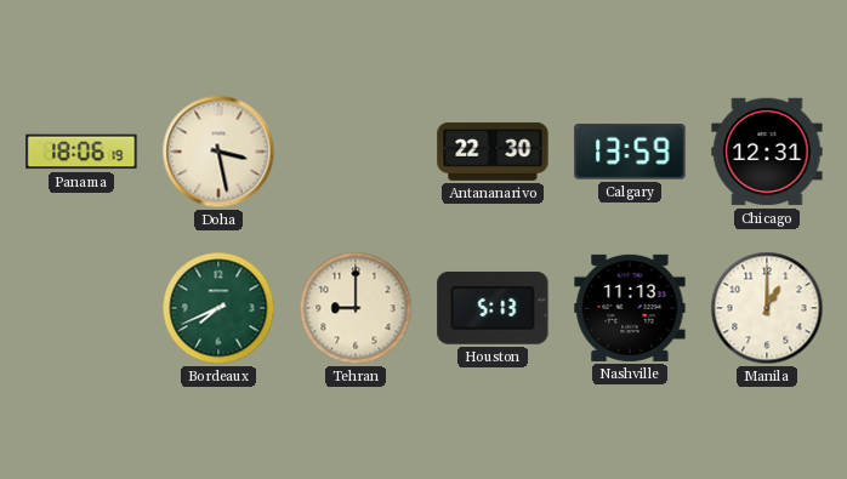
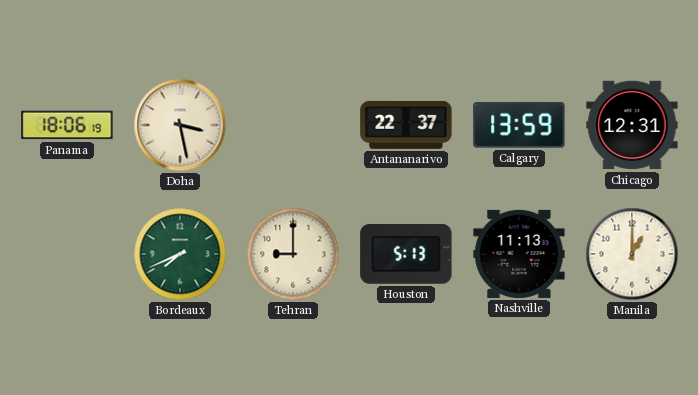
Antananarivo: 22:30 -> 22:37 (406, 125)
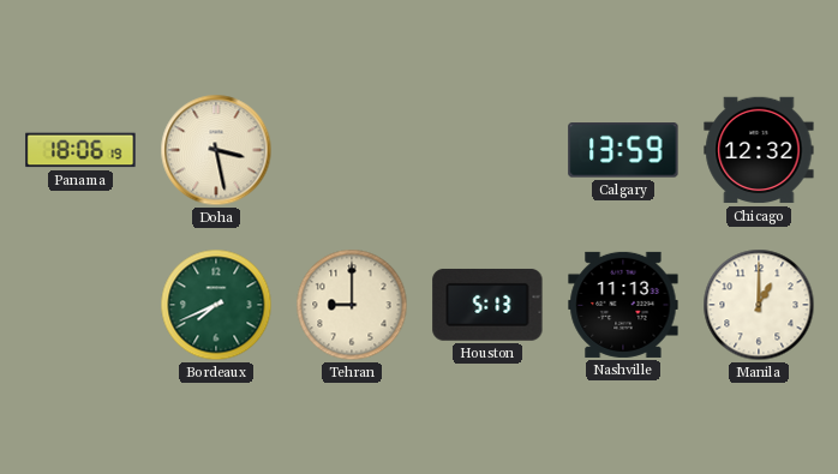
Antananarivo: 22:37 -> none (406, 125)
Chicago: 12:31 -> 12:32 (759, 150)
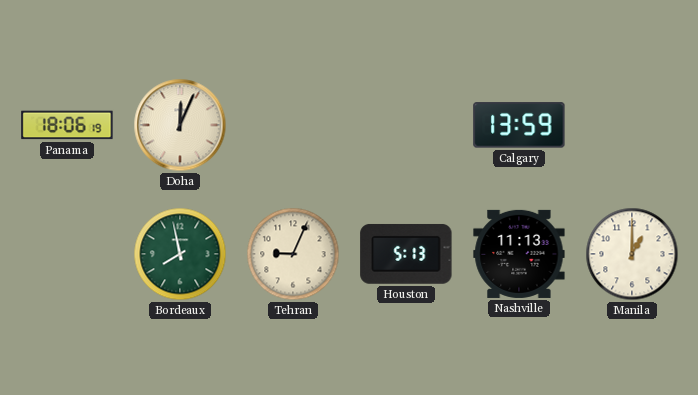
Doha: 3:28 -> 12:04 (180, 125)
Chicago: 12:32 -> none (759, 150)
Bordeaux: 7:41 -> 7:58 (180, 254)
Tehran: 9:00 -> 9:04 (293, 254)
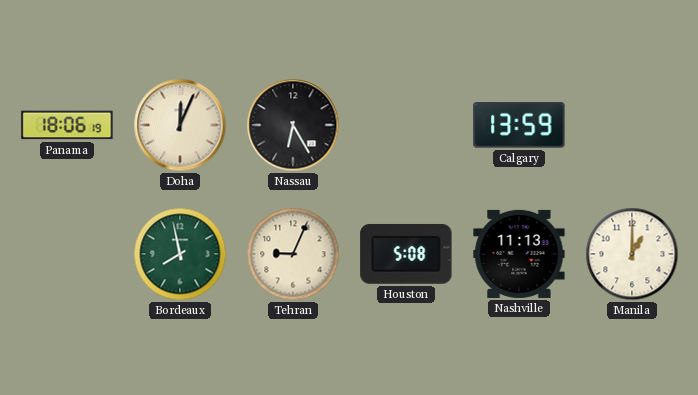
Nassau: none -> 6:25 (293, 125)
Houston: 5:13 -> 5:08 (406, 254)
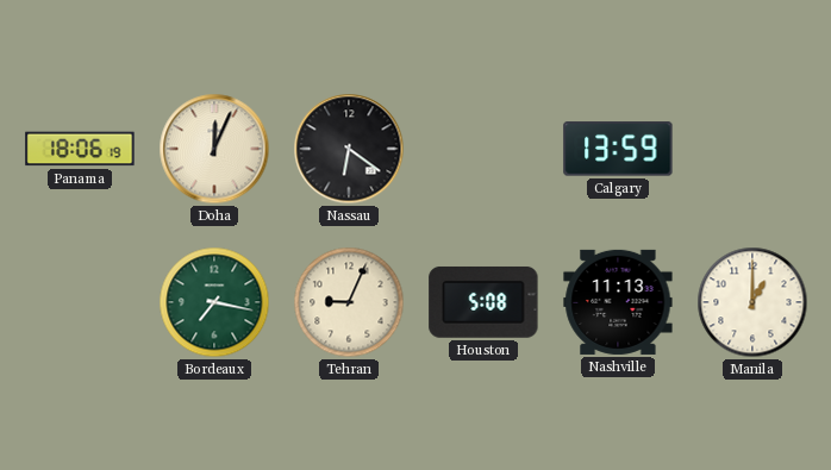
Nassau: 6:25 -> 6:21 (349, 149)
Bordeaux: 7:58 -> 7:17 (214, 302)
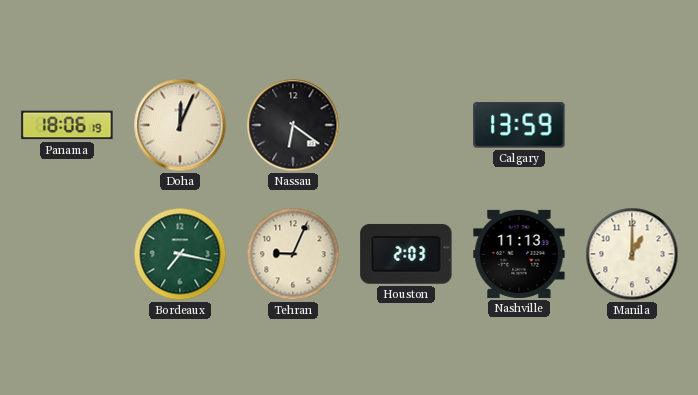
Houston: 5:08 -> 2:03 (406, 254)
